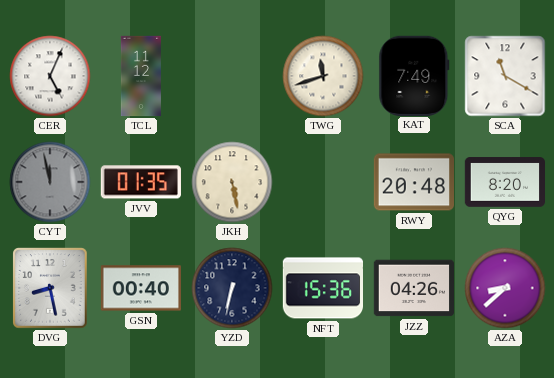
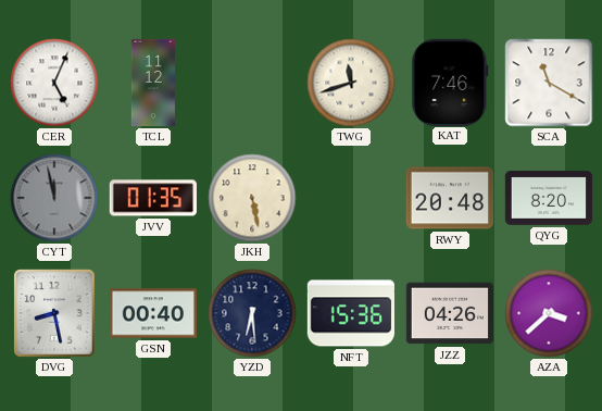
KAT: 7:49 -> 7:46 (450, 82)
YZD: 6:32 -> 6:29 (252, 313)
AZA: 8:38 -> 3:38 (549, 313)
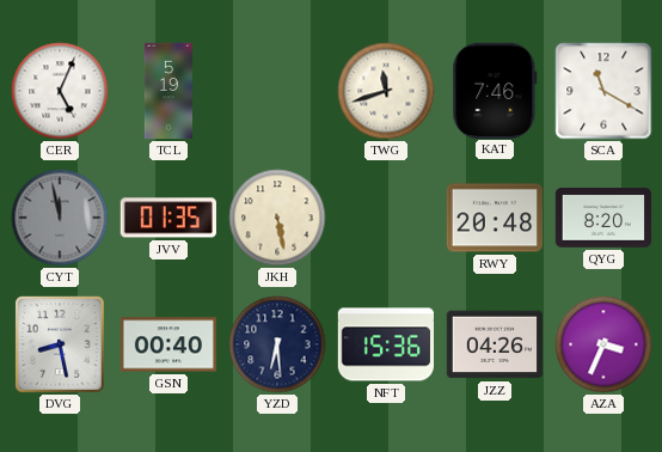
TCL: 11:12 -> 5:19 (167, 91)
AZA: 3:38 -> 3:34 (603, 344)
